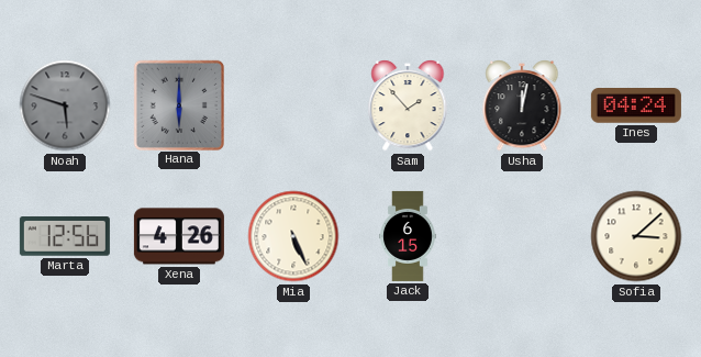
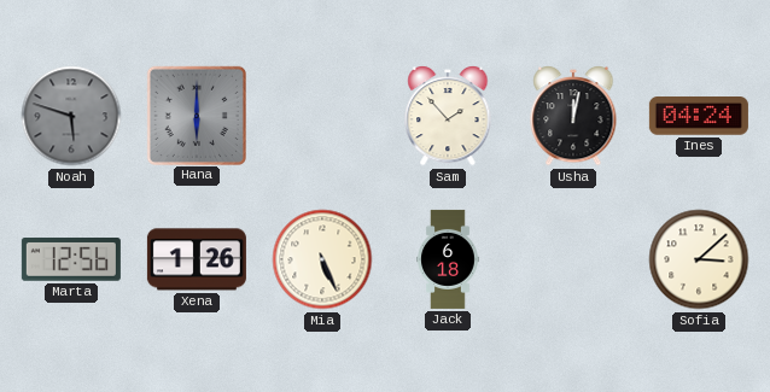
Xena: 4:26 -> 1:26 (197, 259)
Jack: 6:15 -> 6:18 (448, 259)
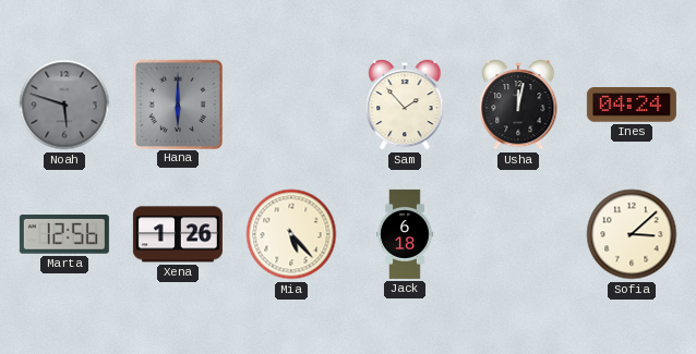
Mia: 5:26 -> 5:23 (291, 234)
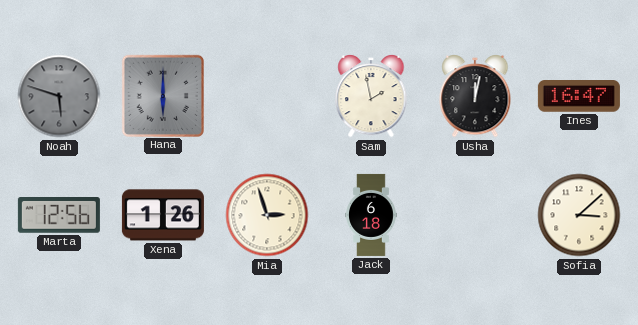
Sam: 1:53 -> 1:58 (371, 97)
Ines: 04:24 -> 16:47 (579, 96)
Mia: 5:23 -> 2:57 (267, 215)
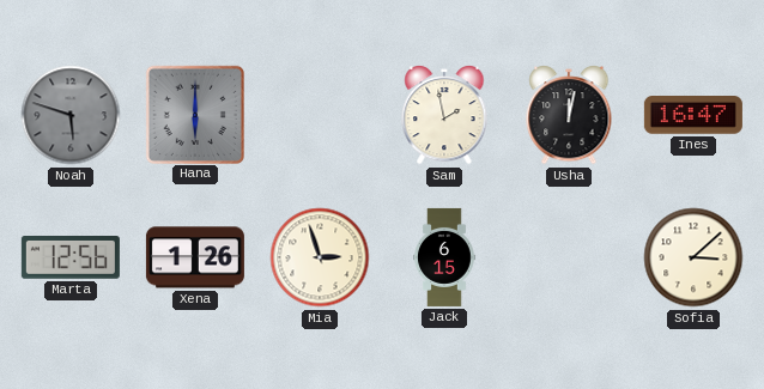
Jack: 6:18 -> 6:15 (444, 257)
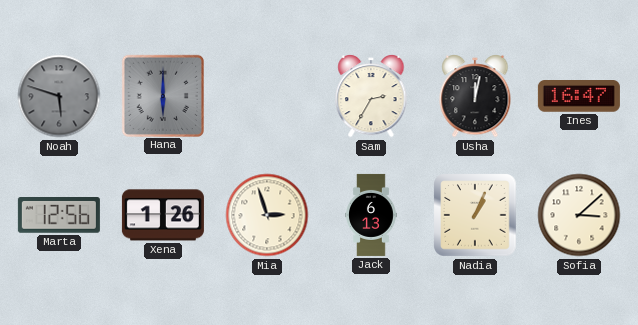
Sam: 1:58 -> 2:35 (371, 97)
Jack: 6:15 -> 6:13 (371, 215)
Nadia: none -> 1:04 (475, 215)
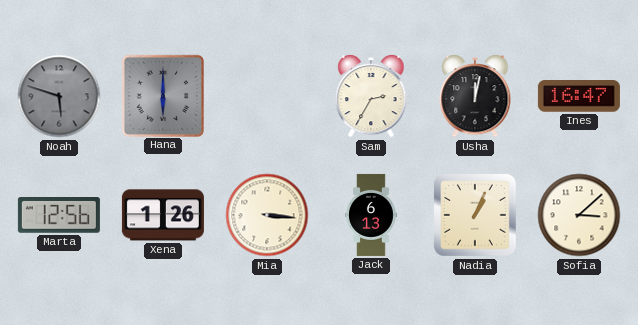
Mia: 2:57 -> 3:16 (267, 215)
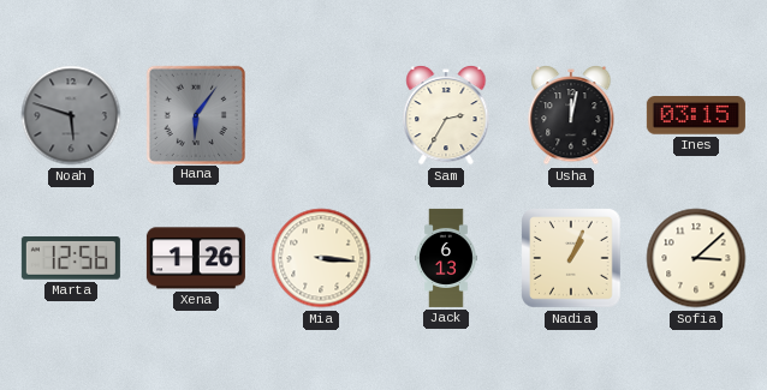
Hana: 6:00 -> 6:06 (195, 114)
Ines: 16:47 -> 03:15 (696, 115)
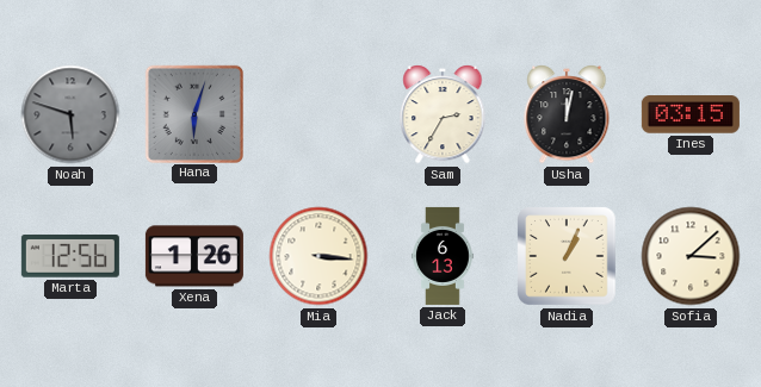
Hana: 6:06 -> 6:03 (193, 113)
